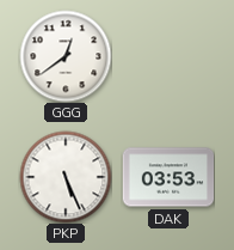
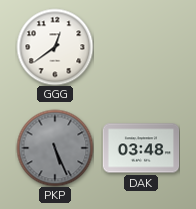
PKP dial: white -> grey (55, 148)
DAK: 03:53 -> 03:48 (141, 148)
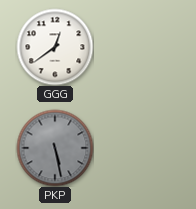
PKP: 5:26 -> 5:28 (55, 148)
DAK: 03:48 -> none (141, 148)
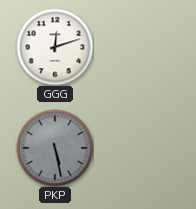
GGG: 12:39 -> 12:12 (55, 47)
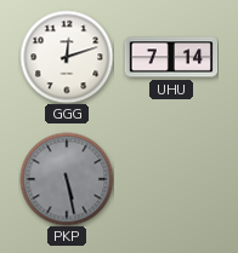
UHU: none -> 7:14 (171, 57)
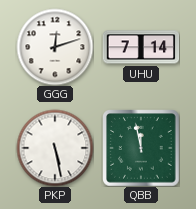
PKP dial: grey -> white (55, 148)
QBB: none -> 11:58 (141, 148)
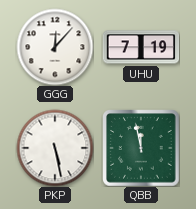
GGG: 12:12 -> 12:07 (55, 47)
UHU: 7:14 -> 7:19 (141, 47)
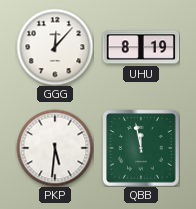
UHU: 7:19 -> 8:19 (141, 47)
PKP: 5:28 -> 5:31 (55, 148)
